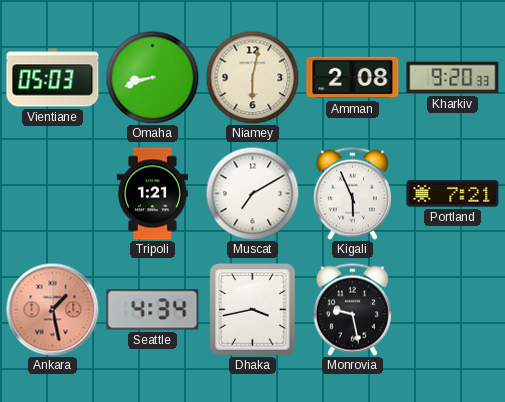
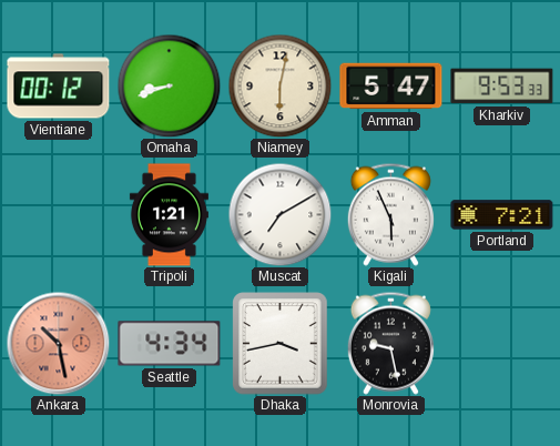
Vientiane: 05:03 -> 00:12 (59, 87)
Amman: 2:08 -> 5:47 (391, 87)
Kharkiv: 9:20 -> 9:53 (502, 87)
Ankara: 1:28 -> 10:28 (58, 343)
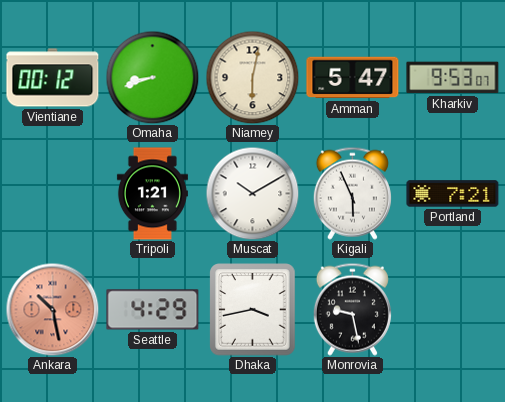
Kharkiv: 9:53:33 -> 9:53:07 (453, 78)
Muscat: 7:10 -> 10:10 (252, 193)
Seattle: 4:34 -> 4:29 (153, 310)
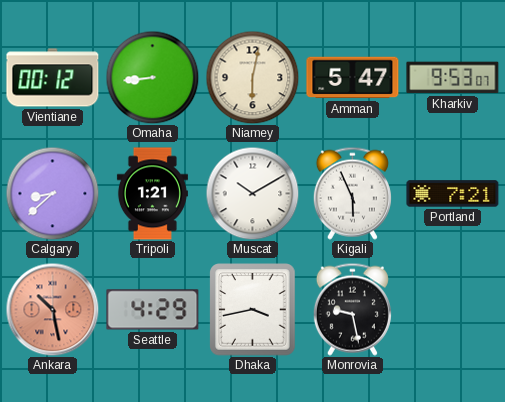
Omaha: 8:42 -> 8:44 (152, 77)
Calgary: none -> 8:38 (52, 193)
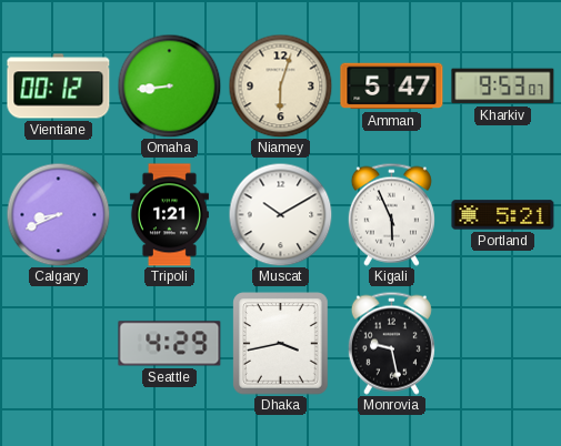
Niamey: 6:02 -> 6:03 (280, 85)
Calgary: 8:38 -> 8:41 (58, 214)
Portland: 7:21 -> 5:21 (503, 215)
Ankara: 10:28 -> none (52, 309)
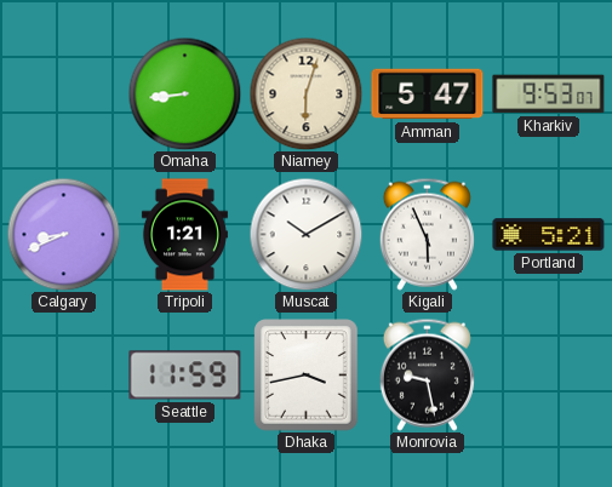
Vientiane: 00:12 -> none (59, 87)
Seattle: 4:29 -> 11:59 (185, 376)
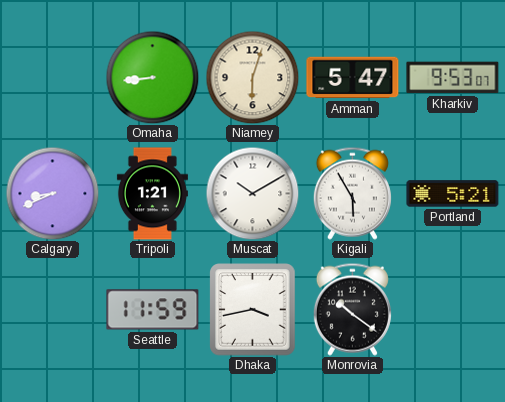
Kigali: 5:56 -> 5:55 (352, 193)
Monrovia: 9:28 -> 10:21 (352, 309)
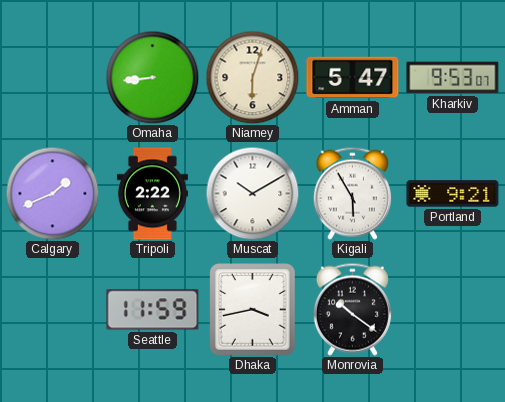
Calgary: 8:41 -> 1:41 (52, 193)
Tripoli: 1:21 -> 2:22 (152, 194)
Portland: 5:21 -> 9:21 (453, 194)
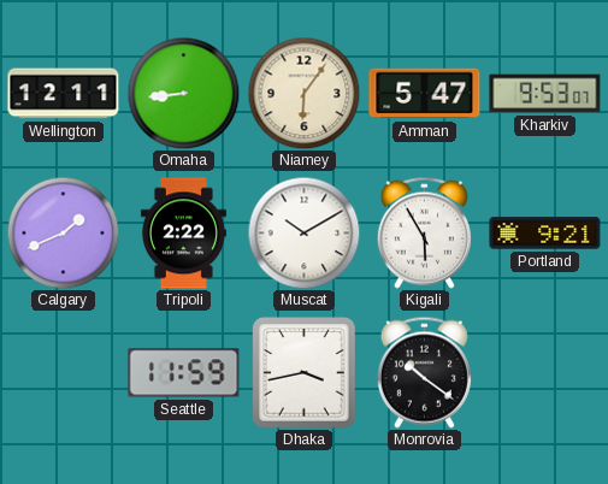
Wellington: none -> 12:11 (64, 94)
Niamey: 6:03 -> 6:06 (303, 93)
